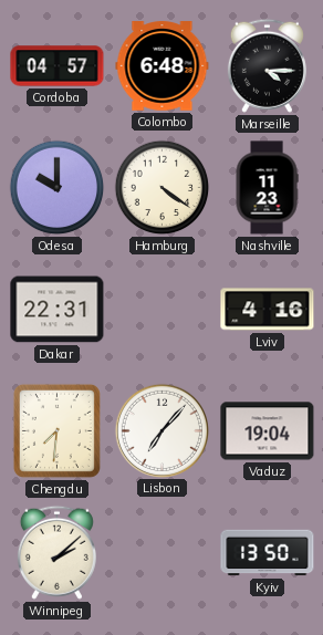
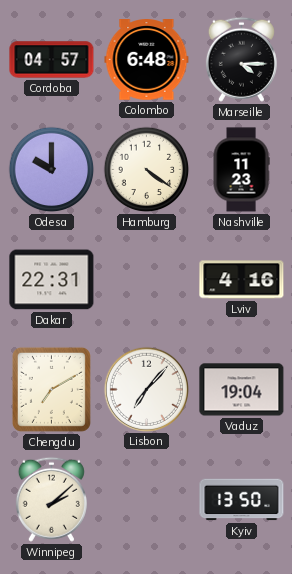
Chengdu: 7:31 -> 7:10 (51, 389)
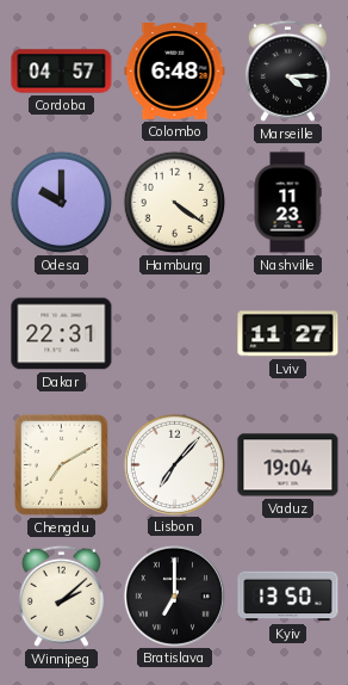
Lviv: 4:16 -> 11:27 (288, 334)
Bratislava: none -> 7:00 (174, 595)
